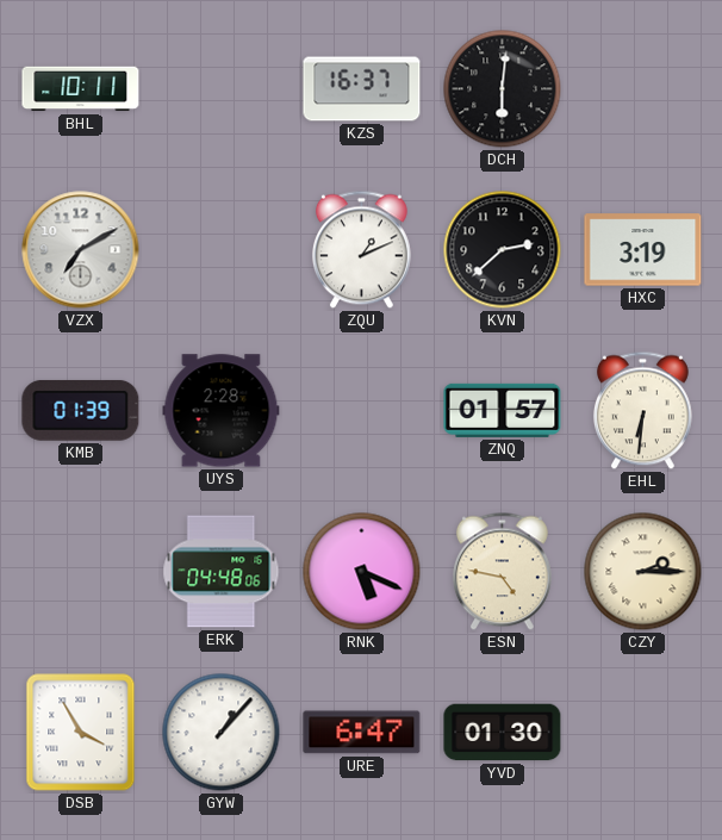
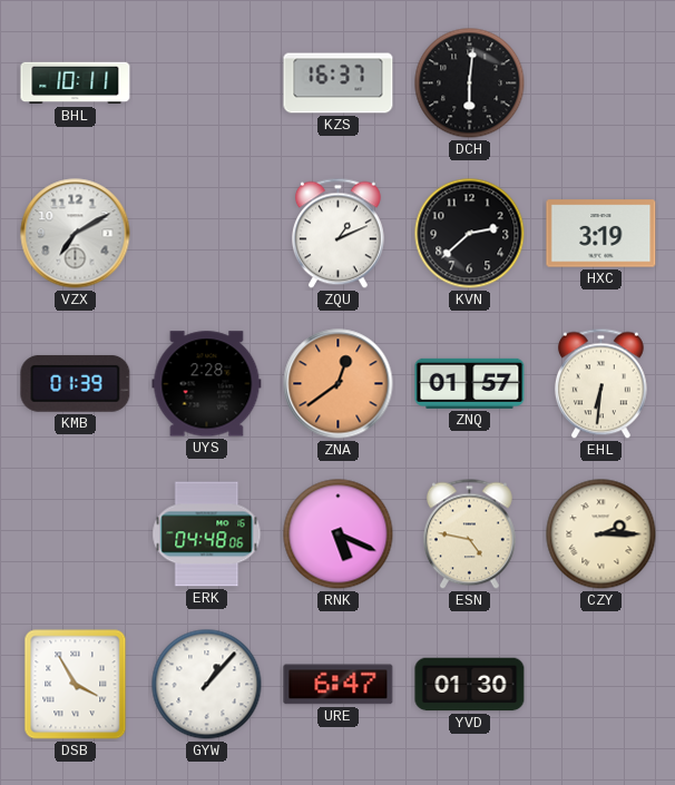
ZNA: none -> 12:39 (339, 384)
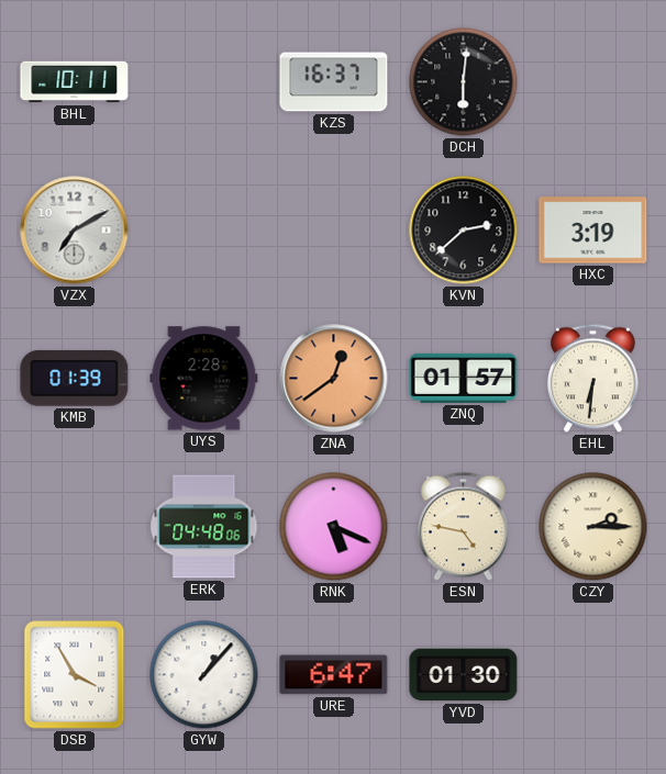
ZQU: 1:11 -> none (338, 234)
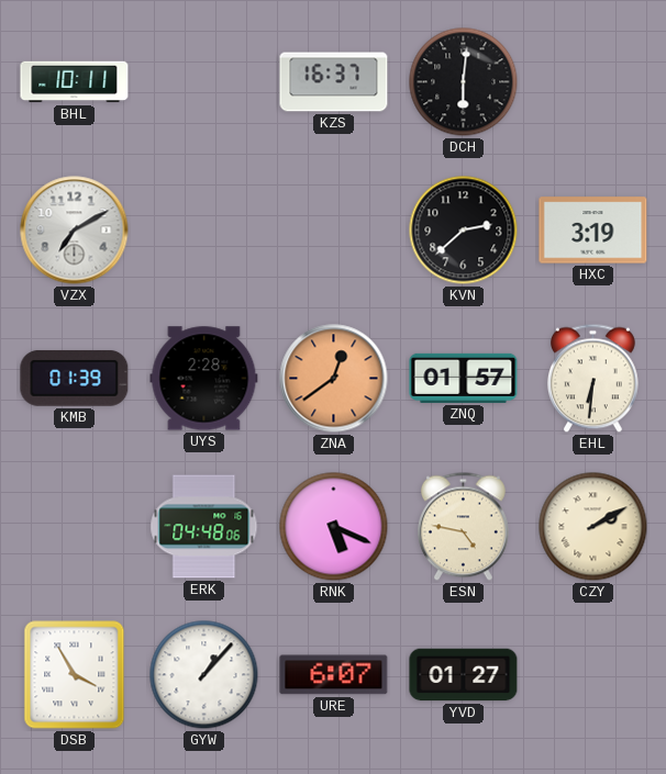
CZY: 2:15 -> 2:10 (593, 527)
URE: 6:47 -> 6:07 (334, 675)
YVD: 01:30 -> 01:27 (464, 675)
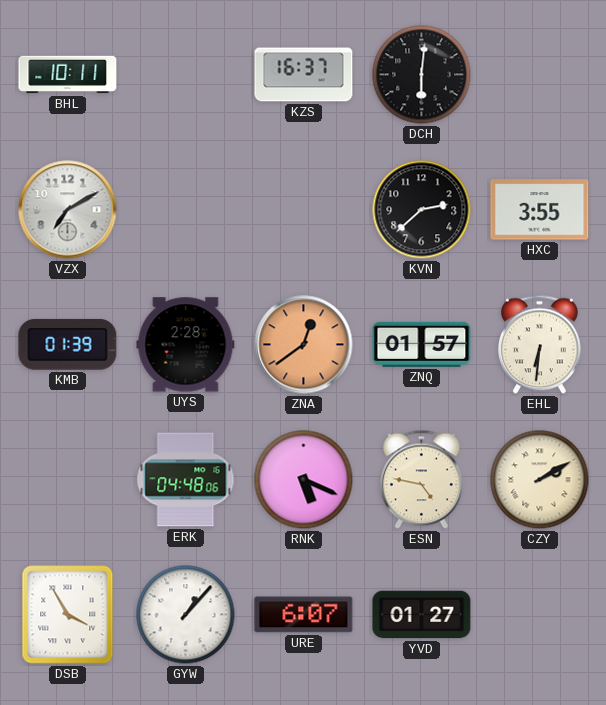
HXC: 3:19 -> 3:55 (540, 210)
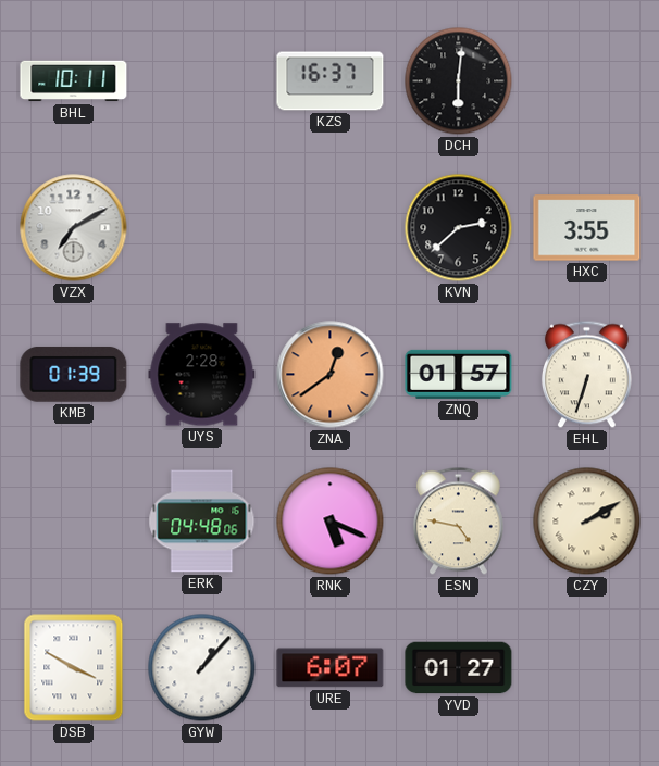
EHL: 6:31 -> 6:33 (586, 375)
DSB: 3:55 -> 3:50 (74, 668)
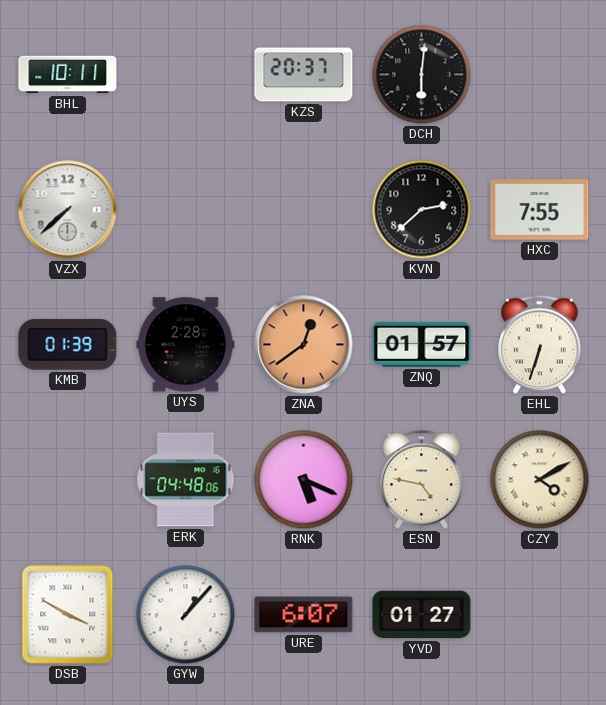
KZS: 16:37 -> 20:37 (304, 75)
VZX: 7:10 -> 7:38 (68, 210)
HXC: 3:55 -> 7:55 (540, 210)
CZY: 2:10 -> 4:10 (540, 480)
